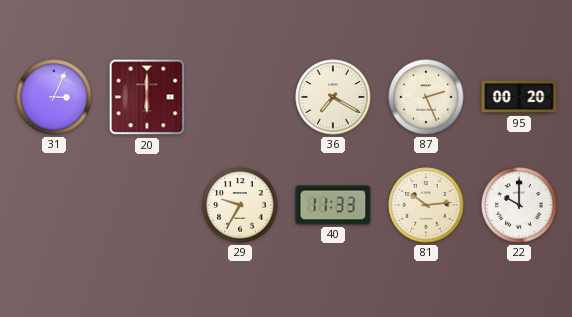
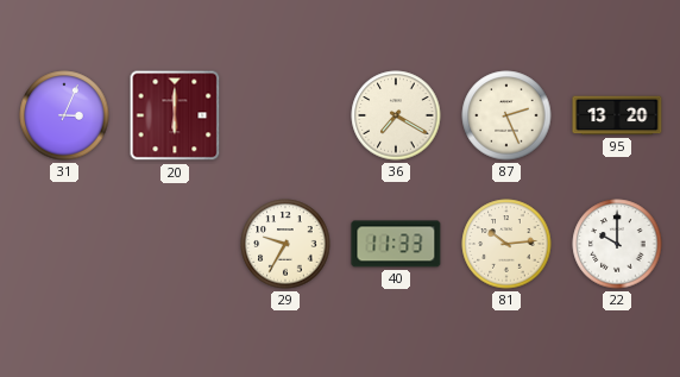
95: 00:20 -> 13:20 (617, 115)
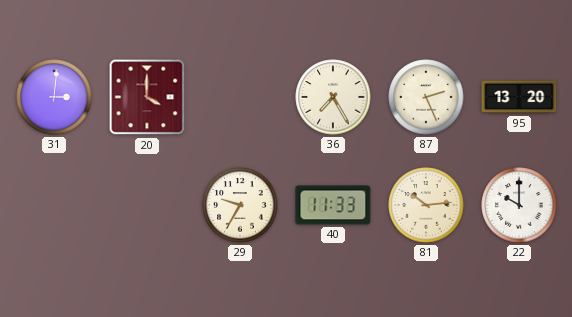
31: 3:04 -> 3:01 (54, 97)
20: 6:00 -> 4:00 (147, 97)
36: 7:20 -> 7:25 (333, 97)
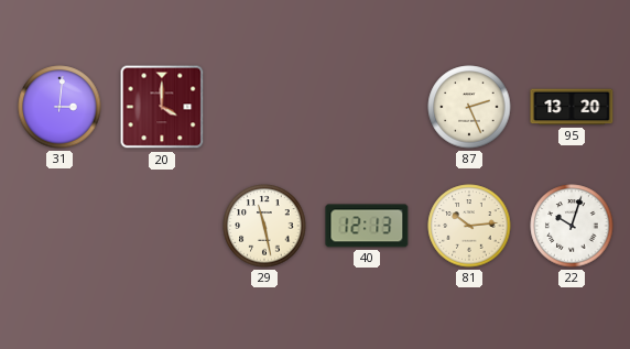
36: 7:25 -> none (333, 97)
29: 9:35 -> 11:28 (264, 226)
40: 11:33 -> 12:13 (367, 226)
22: 10:00 -> 10:03 (572, 226)
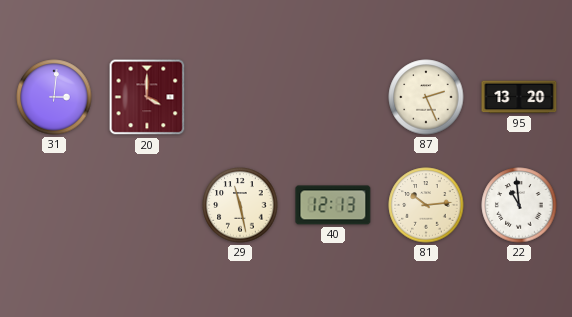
22: 10:03 -> 10:59 (519, 205)
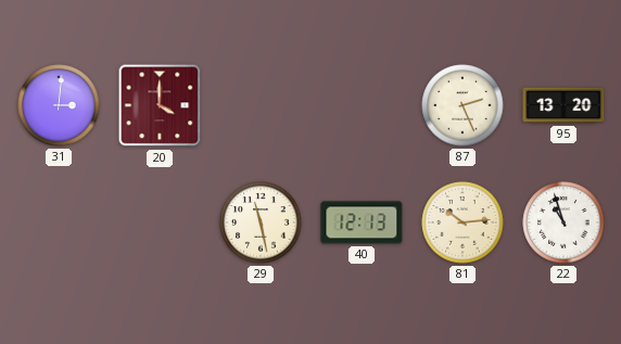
22: 10:59 -> 10:57 (563, 222)
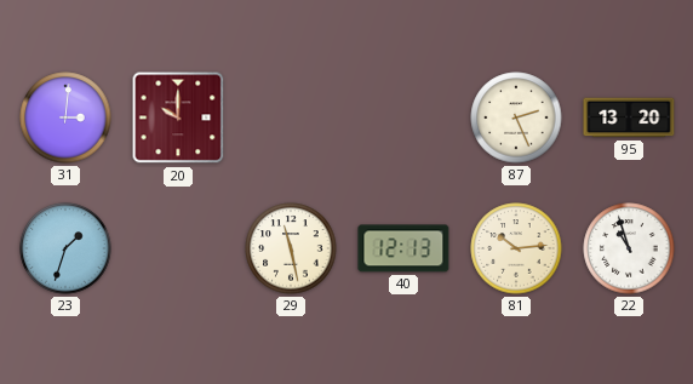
20: 4:00 -> 10:00 (178, 118)
23: none -> 1:33 (65, 248)
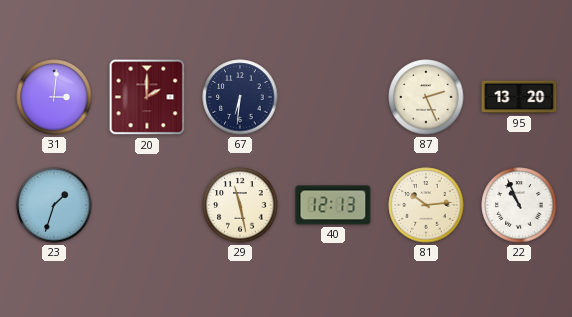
20: 10:00 -> 2:00 (147, 97)
67: none -> 6:31 (240, 97)
22: 10:57 -> 10:56 (519, 205)
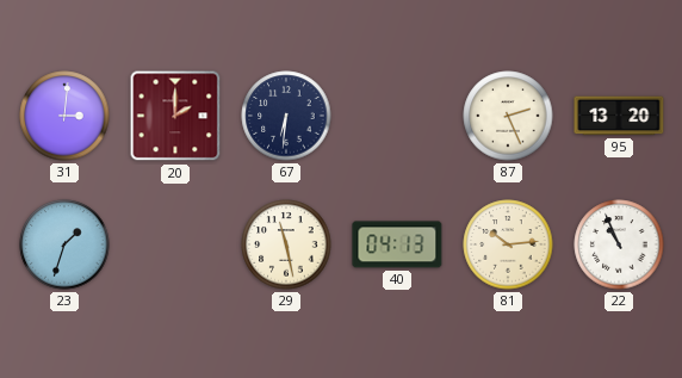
40: 12:13 -> 04:13 (397, 244)
